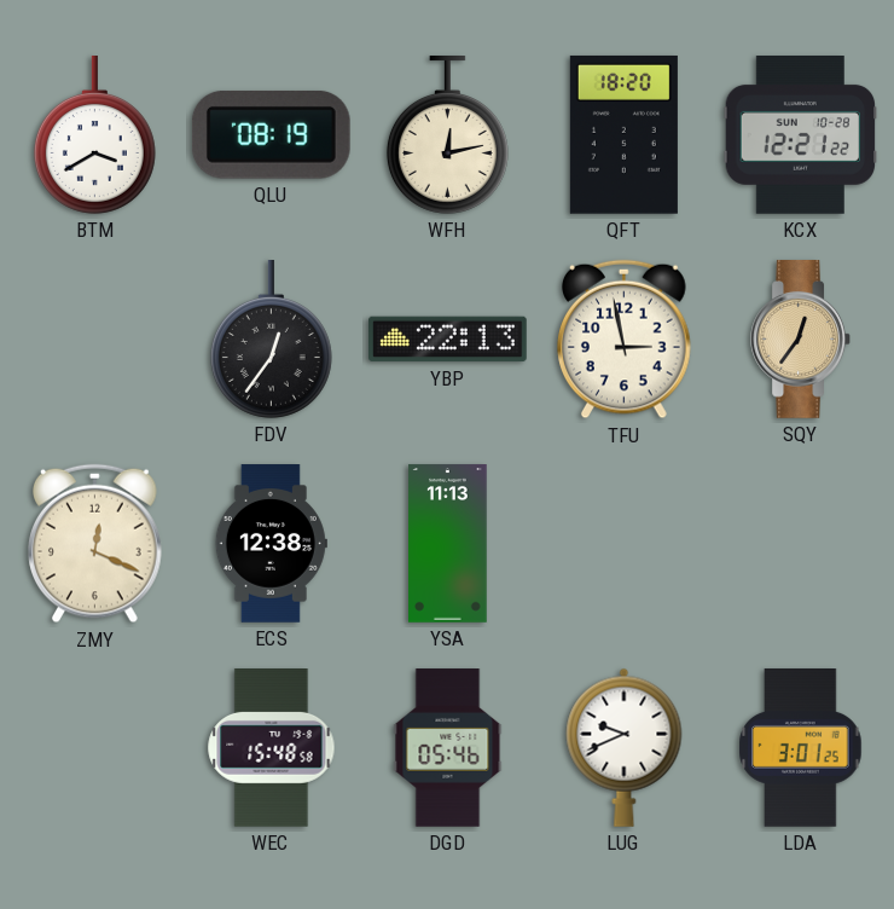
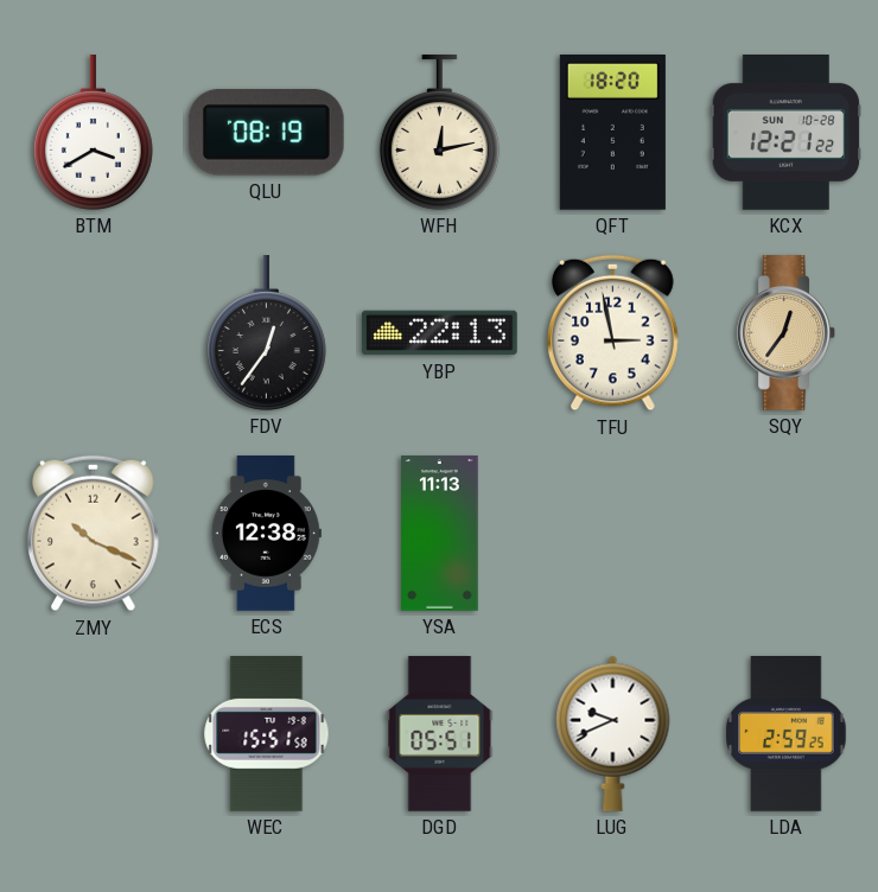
ZMY: 12:19 -> 10:19 (94, 534)
WEC: 15:48 -> 15:51 (267, 734)
DGD: 05:46 -> 05:51 (440, 734)
LDA: 3:01 -> 2:59 (787, 734)
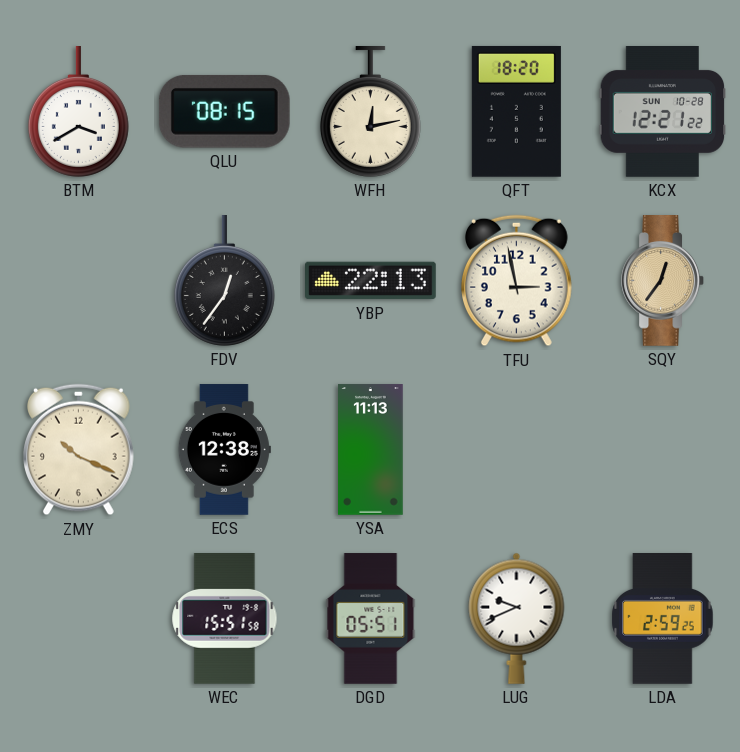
QLU: 08:19 -> 08:15 (224, 112)
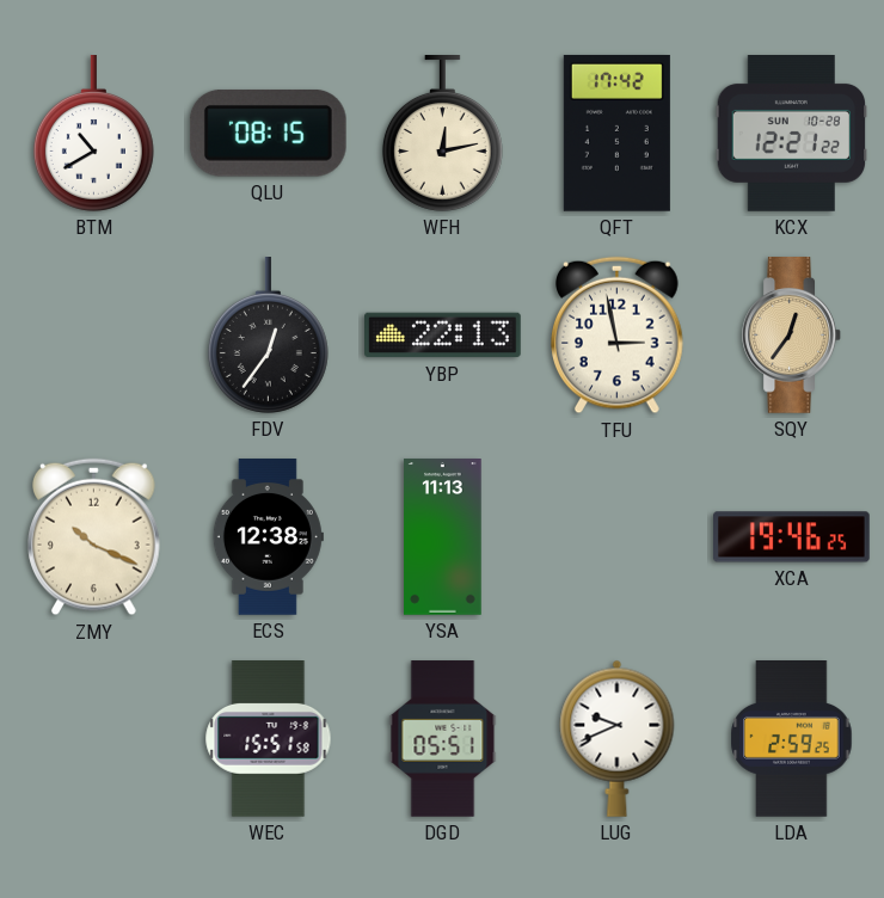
BTM: 3:40 -> 10:40 (93, 134)
QFT: 18:20 -> 17:42 (616, 133)
XCA: none -> 19:46 (792, 537)
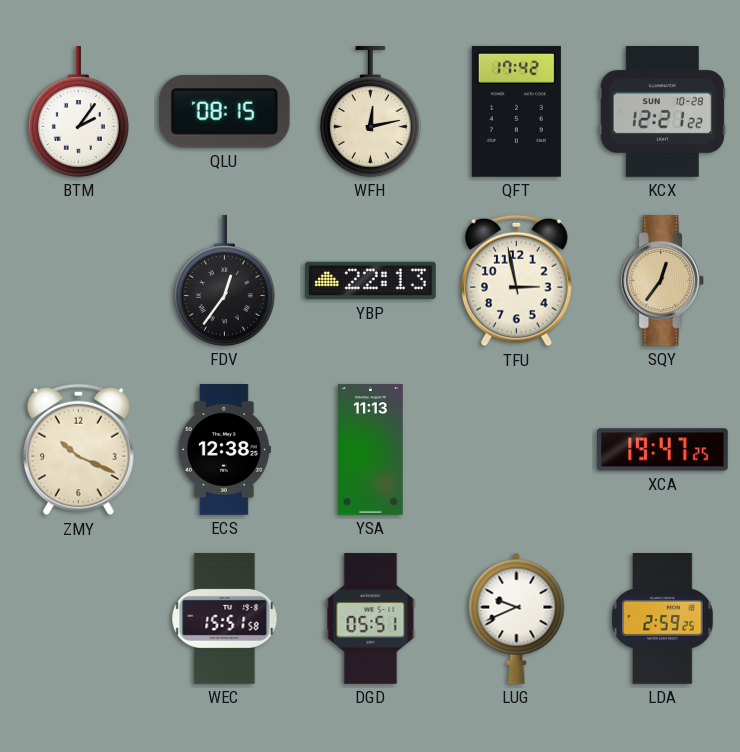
BTM: 10:40 -> 2:06 (78, 112)
XCA: 19:46 -> 19:47 (663, 450)
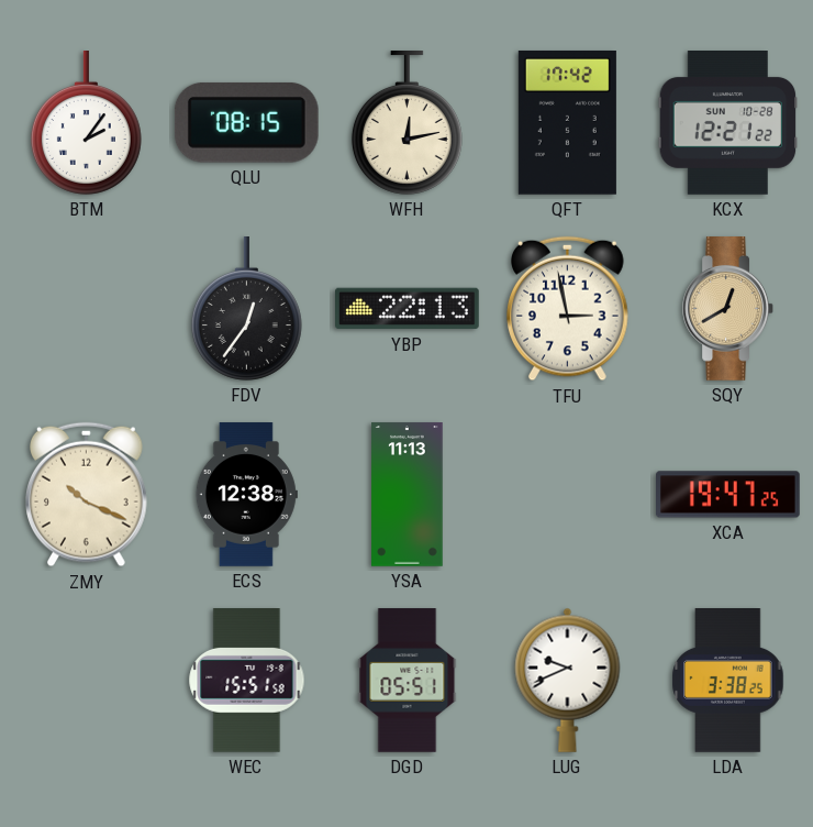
SQY: 12:36 -> 12:40 (727, 309)
LDA: 2:59 -> 3:38 (728, 681)
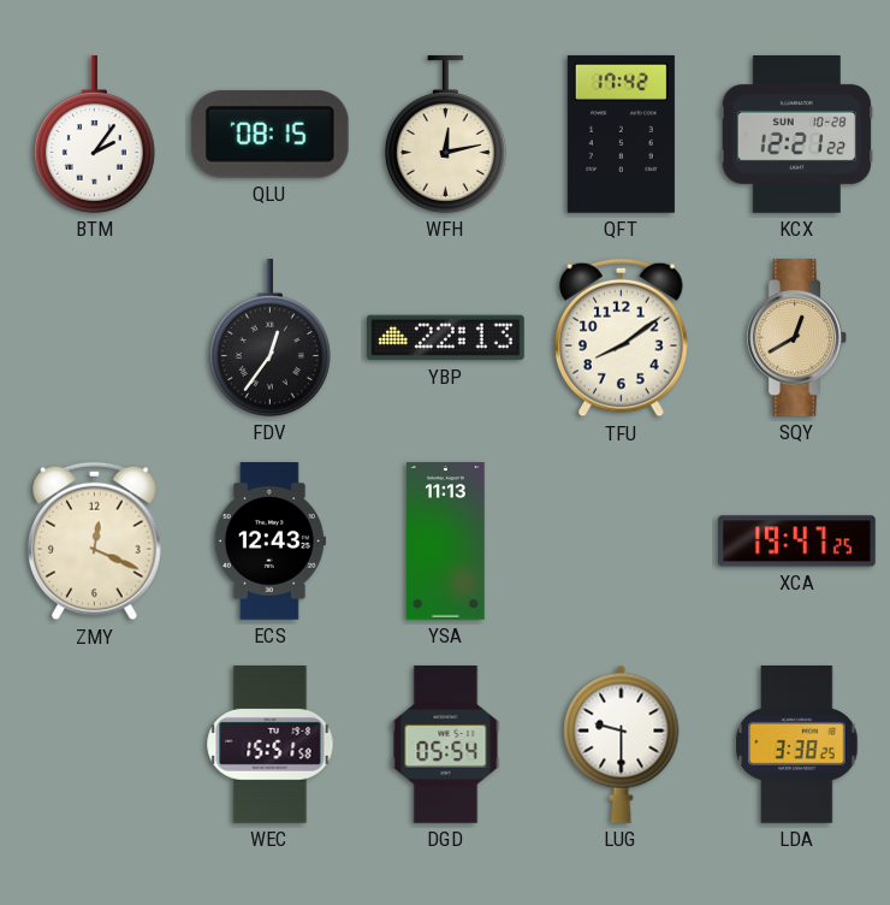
TFU: 2:58 -> 8:09 (622, 338)
ZMY: 10:19 -> 12:19 (95, 542)
ECS: 12:38 -> 12:43 (269, 542)
DGD: 05:51 -> 05:54 (446, 745)
LUG: 9:41 -> 9:30 (622, 744)
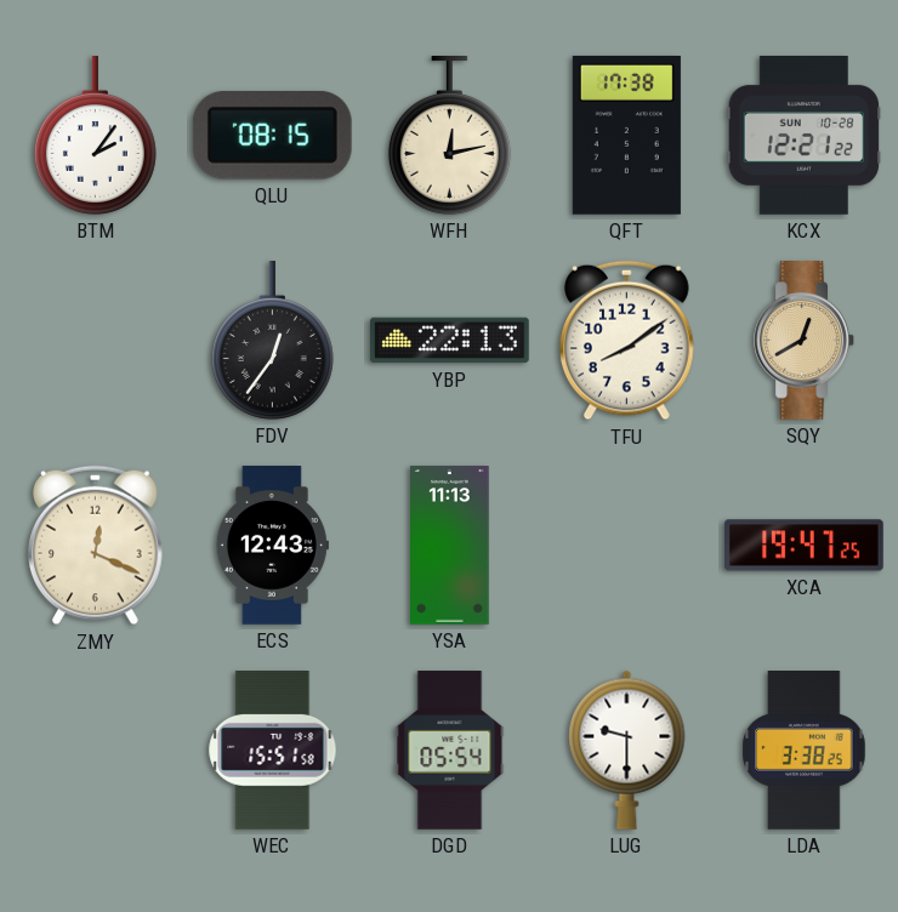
QFT: 17:42 -> 17:38 (626, 135)
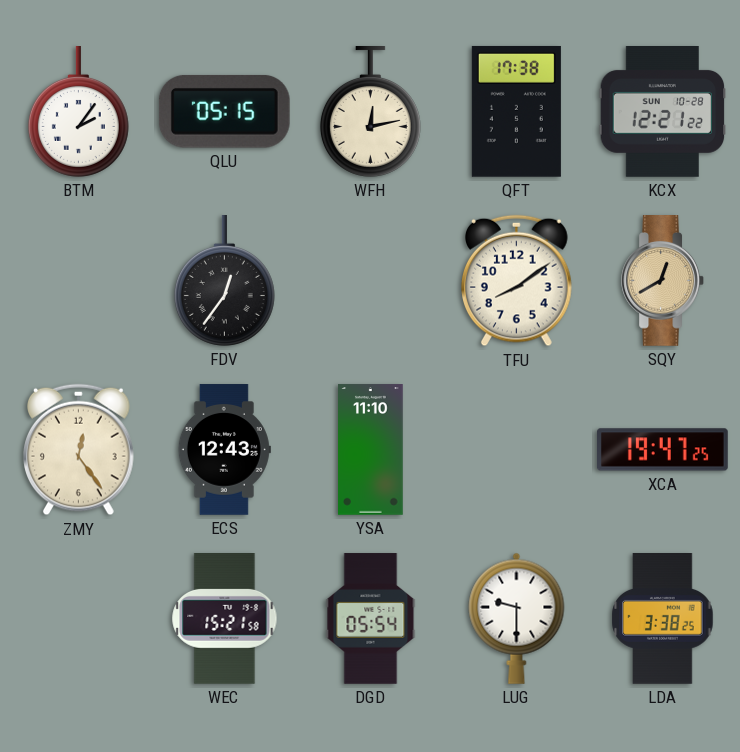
QLU: 08:15 -> 05:15 (224, 112)
YBP: 22:13 -> none (450, 341)
ZMY: 12:19 -> 12:24 (79, 450)
YSA: 11:13 -> 11:10 (371, 450)
WEC: 15:51 -> 15:21 (225, 619)
